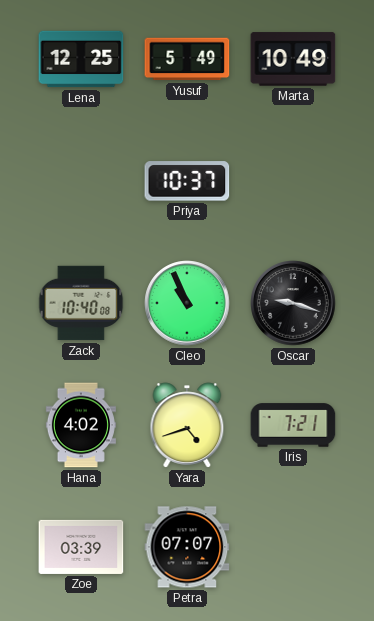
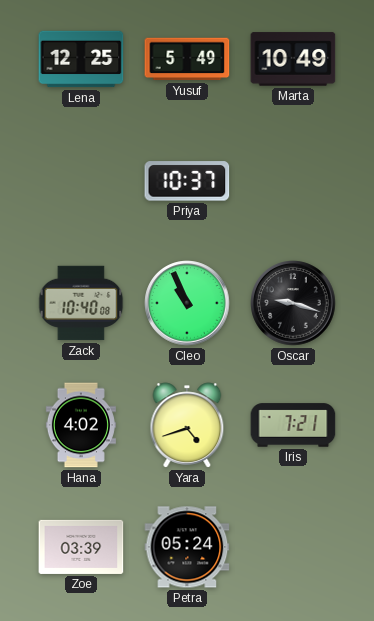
Petra: 07:07 -> 05:24 (187, 547)
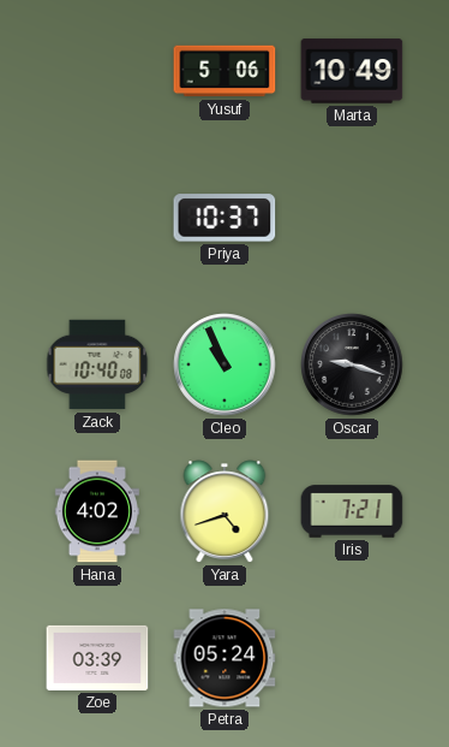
Lena: 12:25 -> none (81, 59)
Yusuf: 5:49 -> 5:06 (224, 71)
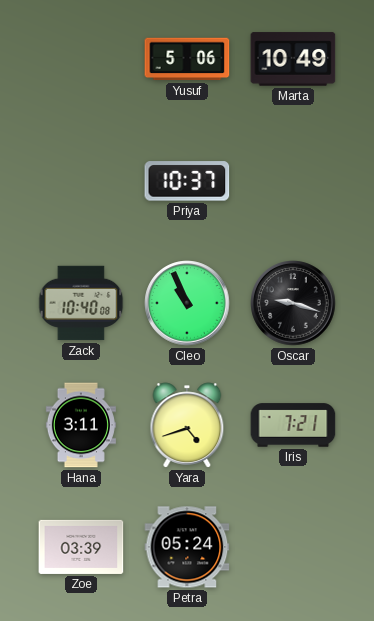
Hana: 4:02 -> 3:11 (81, 425)
